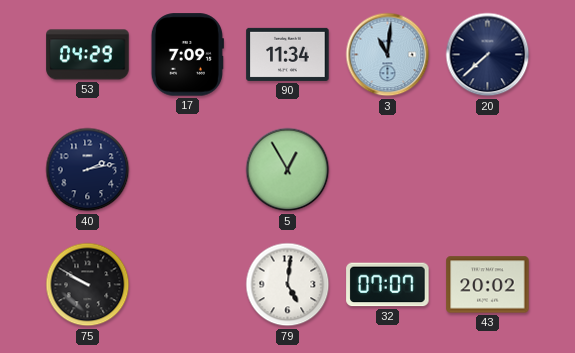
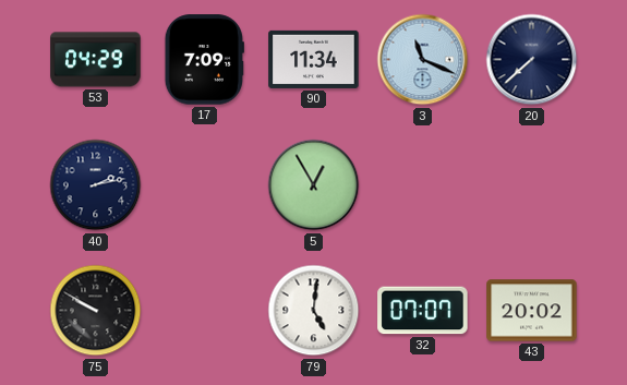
3: 11:01 -> 11:19 (423, 60)
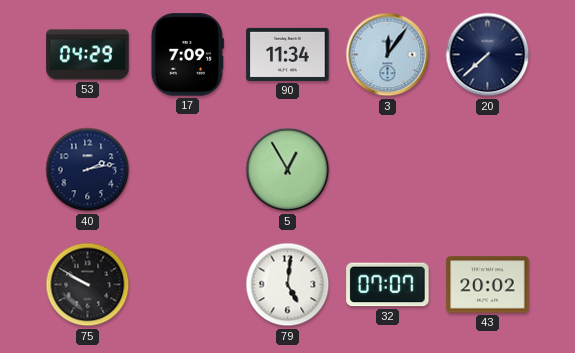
3: 11:19 -> 12:06 (388, 55)
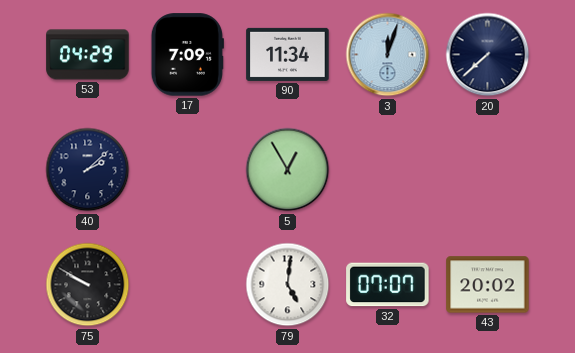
3: 12:06 -> 12:03 (388, 55)
40: 2:13 -> 2:08 (88, 170)
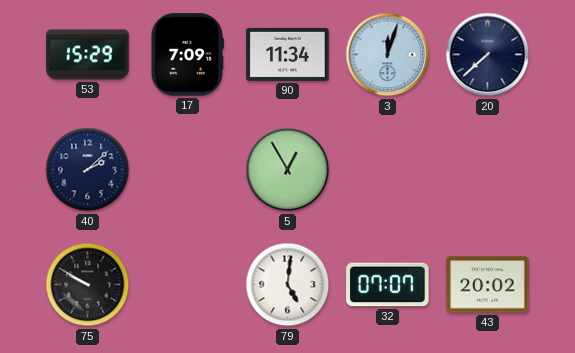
53: 04:29 -> 15:29 (88, 55)
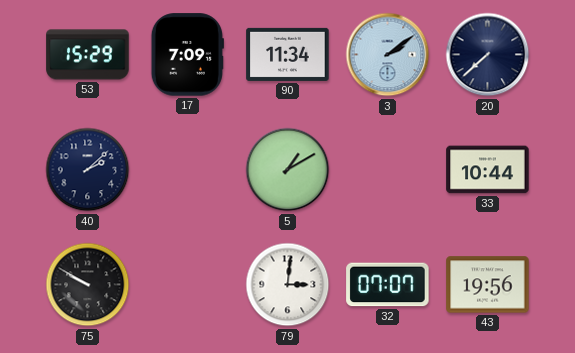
3: 12:03 -> 2:09 (388, 55)
5: 12:55 -> 1:10 (288, 170)
33: none -> 10:44 (488, 170)
79: 5:01 -> 3:01 (288, 285)
43: 20:02 -> 19:56 (488, 285)
